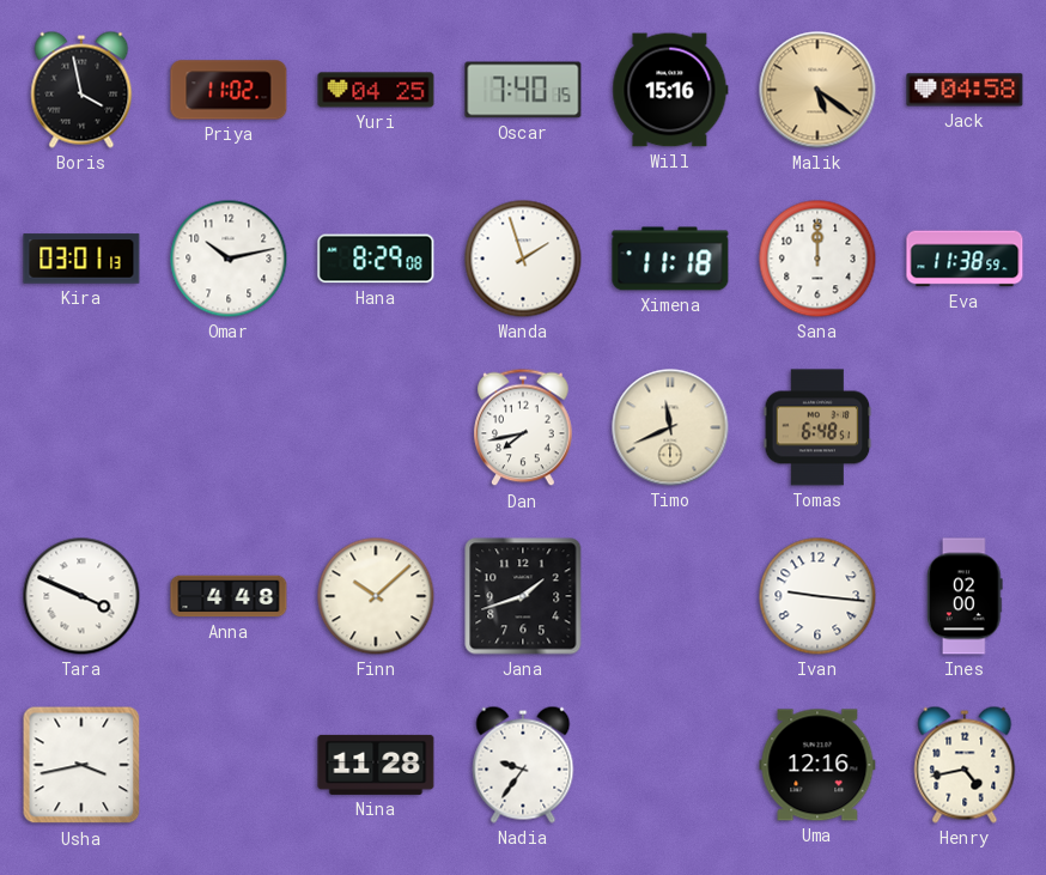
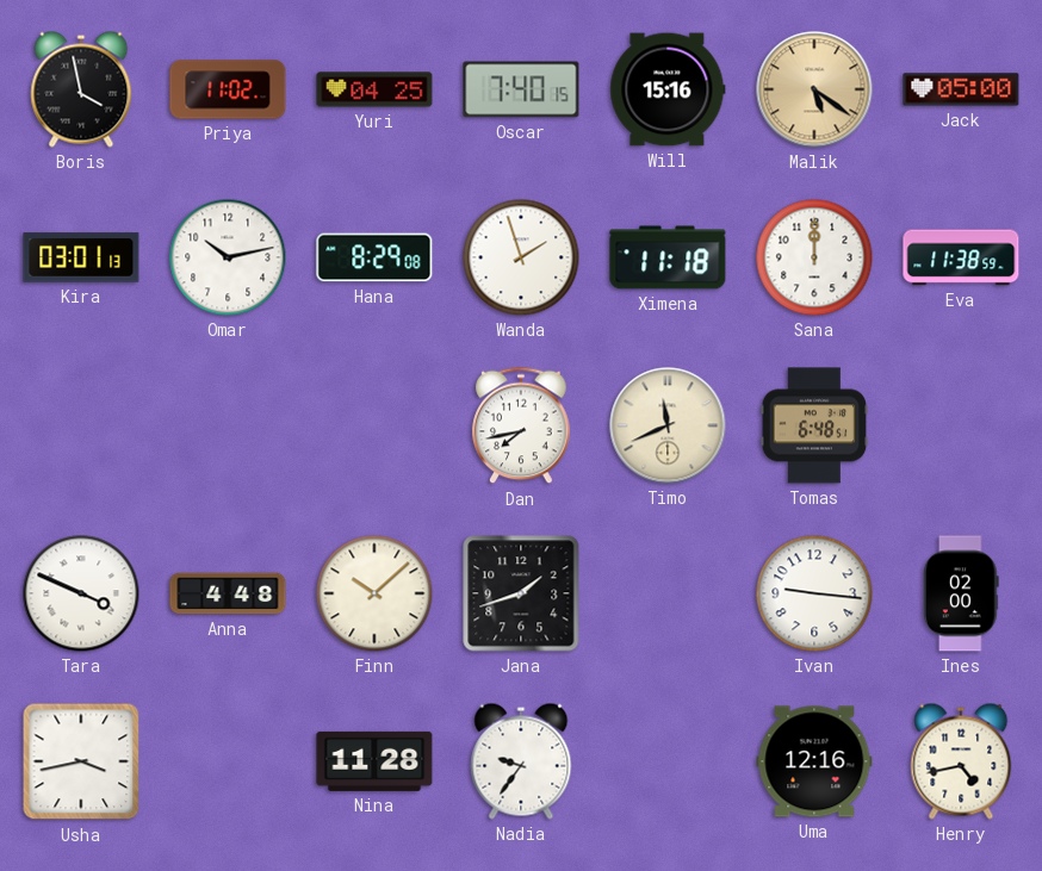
Jack: 04:58 -> 05:00 (961, 89)
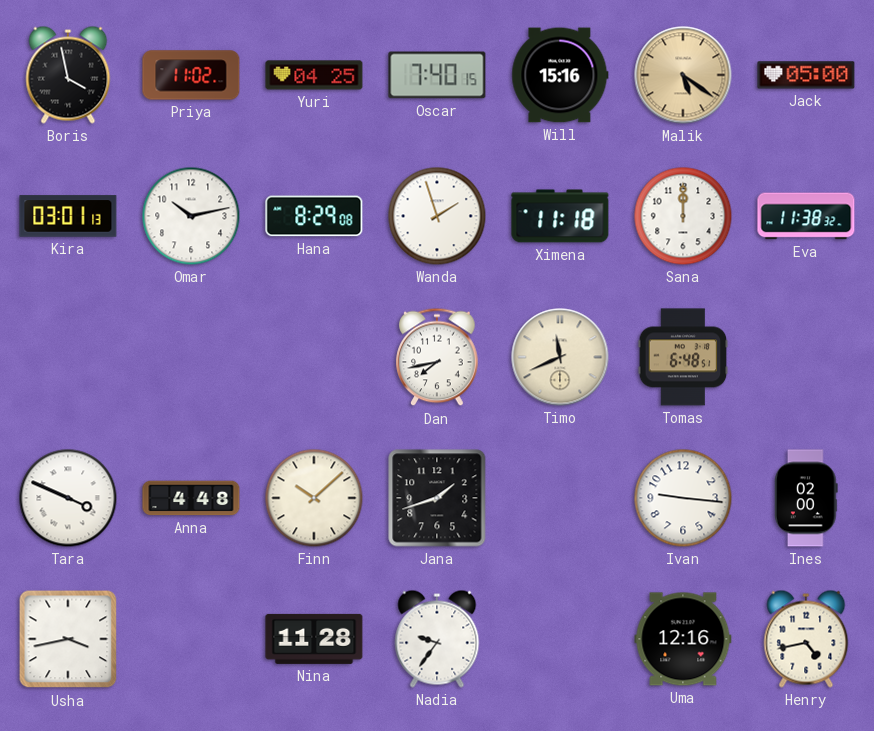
Eva: 11:38:59 -> 11:38:32 (806, 216)
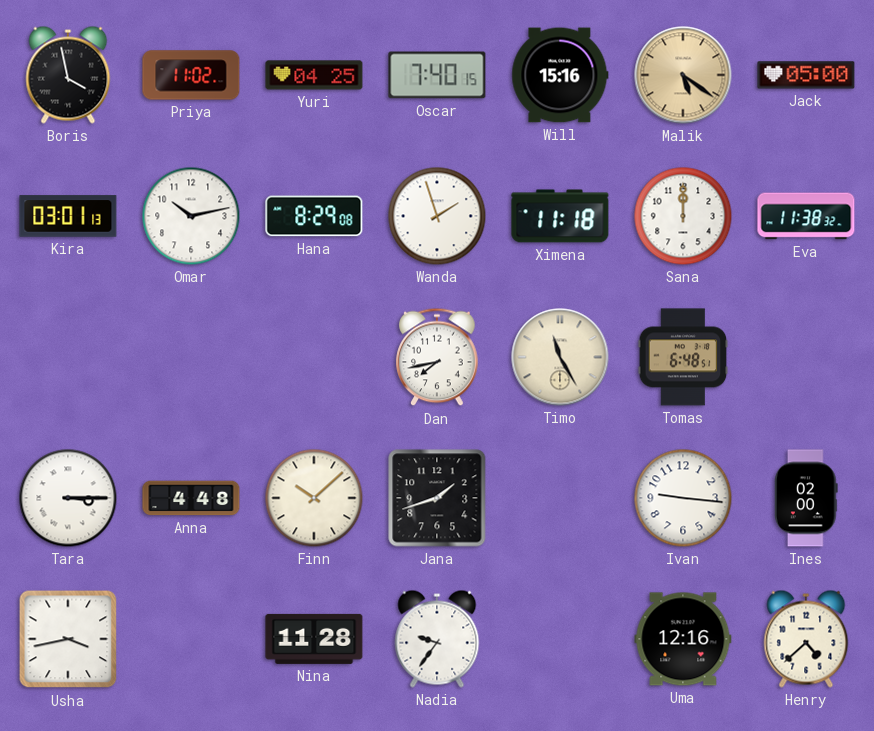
Timo: 11:41 -> 11:25 (560, 357)
Tara: 3:49 -> 3:15 (68, 498)
Henry: 4:43 -> 4:38 (806, 639)
